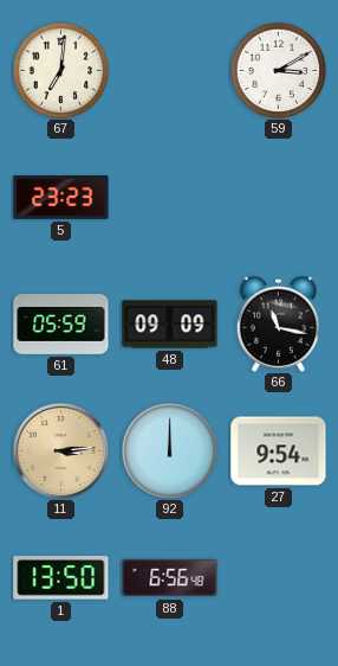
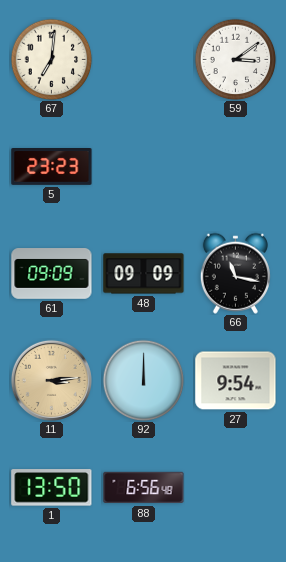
59: 3:10 -> 3:09 (235, 59)
61: 05:59 -> 09:09 (52, 274)
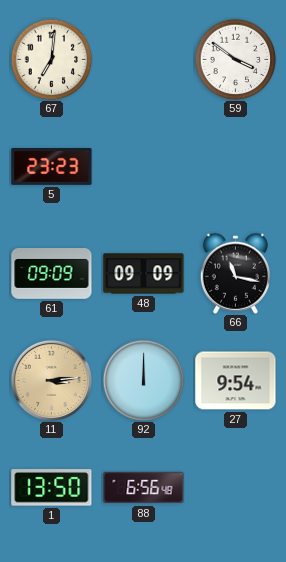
59: 3:09 -> 3:51 (235, 59)
